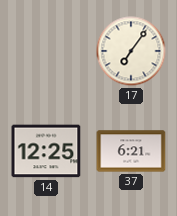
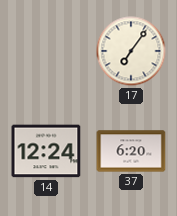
14: 12:25 -> 12:24 (46, 151)
37: 6:21 -> 6:20 (131, 151)
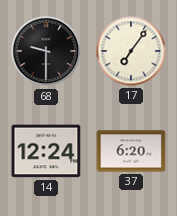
68: none -> 9:30 (46, 51)
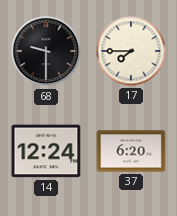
17: 7:06 -> 7:45 (131, 51)
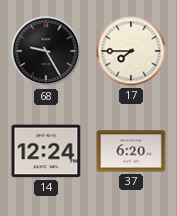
68: 9:30 -> 9:25 (46, 51)
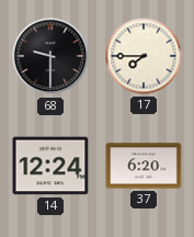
68: 9:25 -> 9:30 (50, 56)
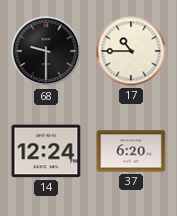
17: 7:45 -> 10:45 (131, 51)
